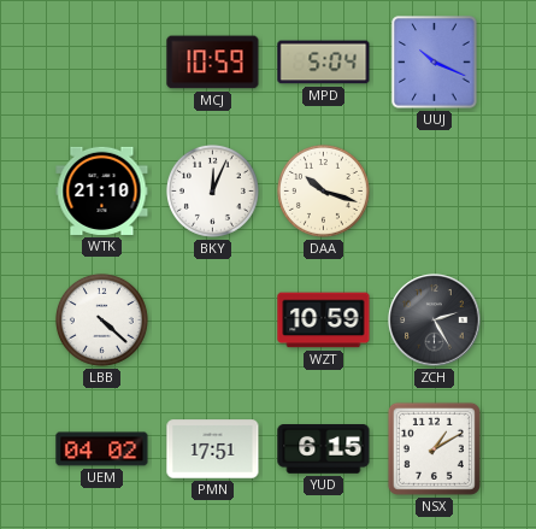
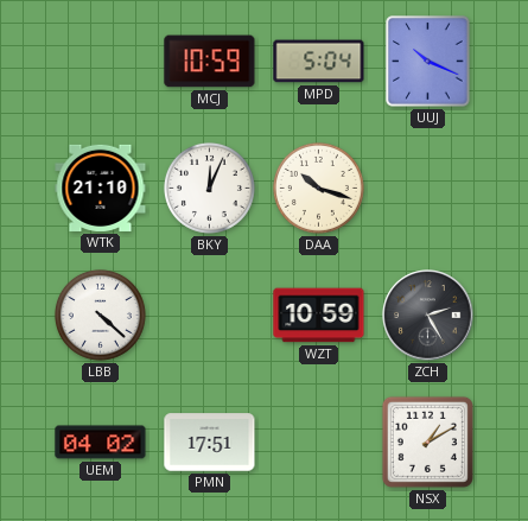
YUD: 6:15 -> none (324, 449)
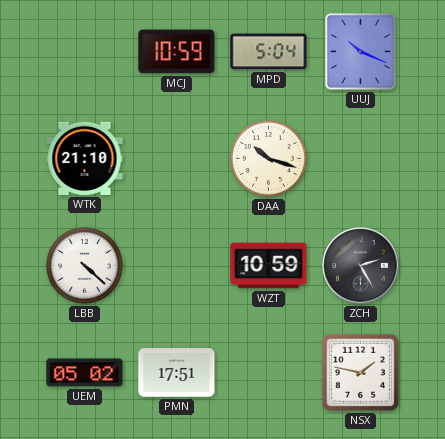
BKY: 12:04 -> none (209, 188)
UEM: 04:02 -> 05:02 (85, 373)
NSX: 1:10 -> 1:47 (360, 372)
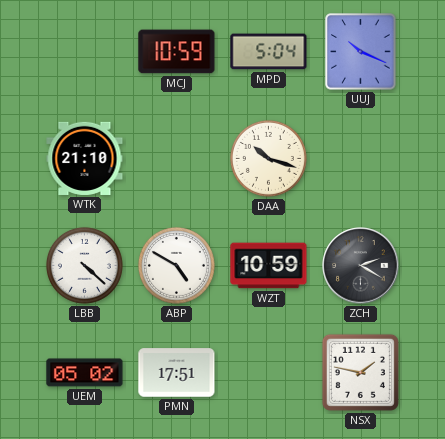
ABP: none -> 4:50 (176, 265)
ZCH: 2:25 -> 2:20 (361, 266)
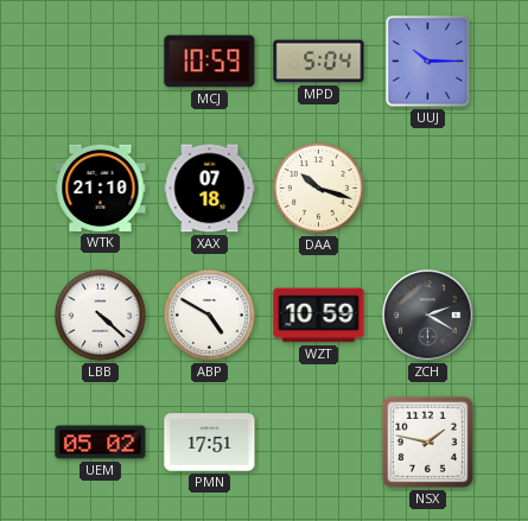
UUJ: 10:19 -> 10:15 (428, 62)
XAX: none -> 07:18 (210, 189)
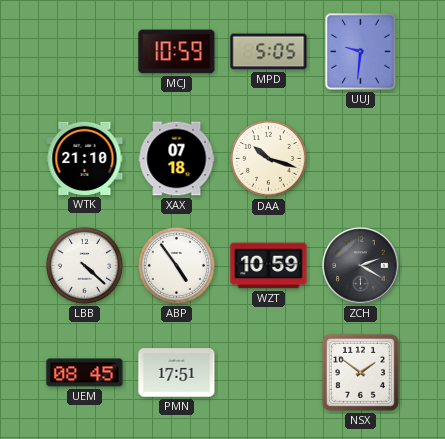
MPD: 5:04 -> 5:05 (269, 52)
UUJ: 10:15 -> 9:31 (361, 52)
ABP: 4:50 -> 4:54 (176, 265)
UEM: 05:02 -> 08:45 (85, 373)
NSX: 1:47 -> 1:51 (360, 372)
